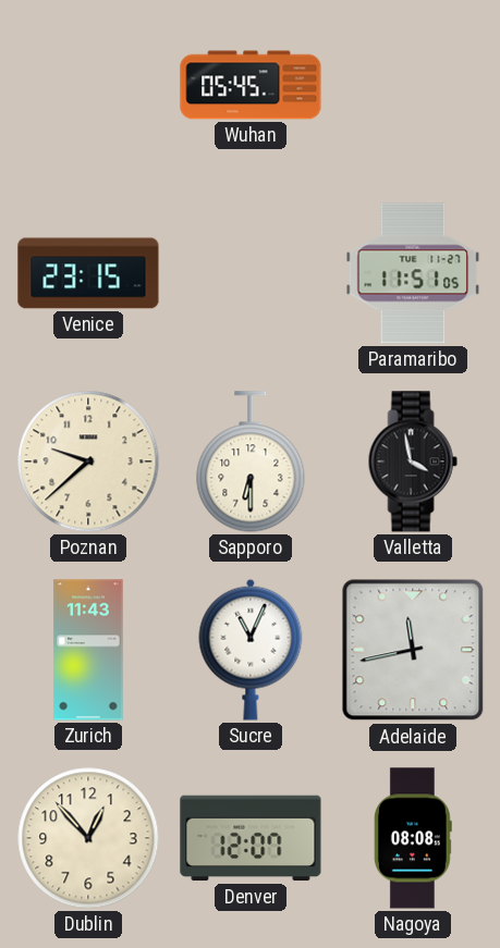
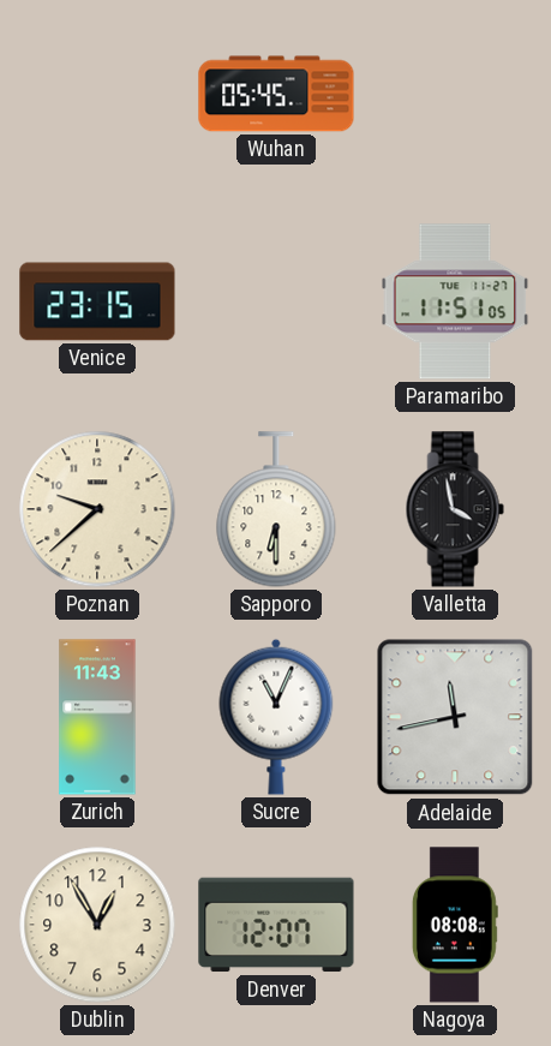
Dublin: 12:53 -> 12:55 (97, 925)
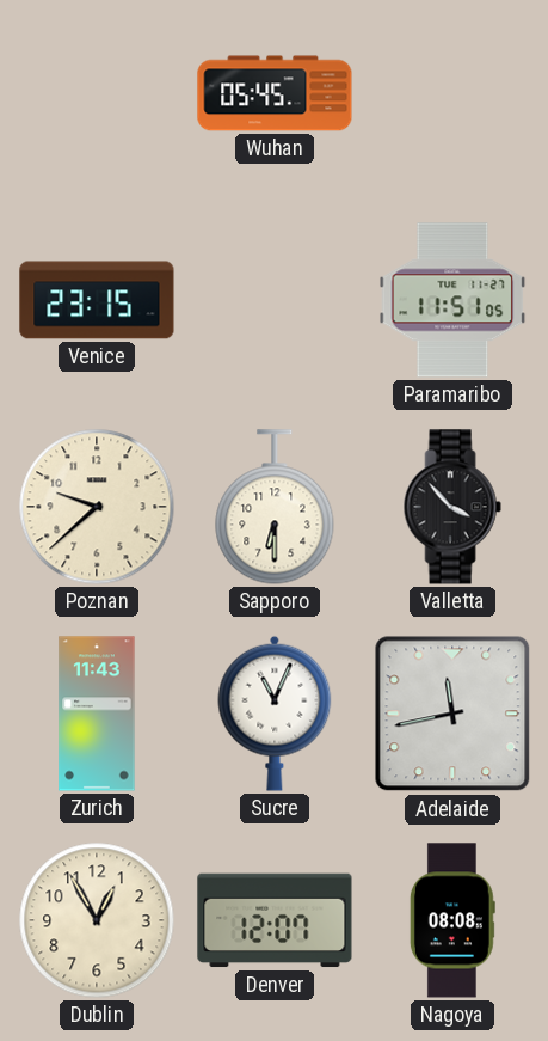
Valletta: 3:58 -> 3:53 (452, 507)
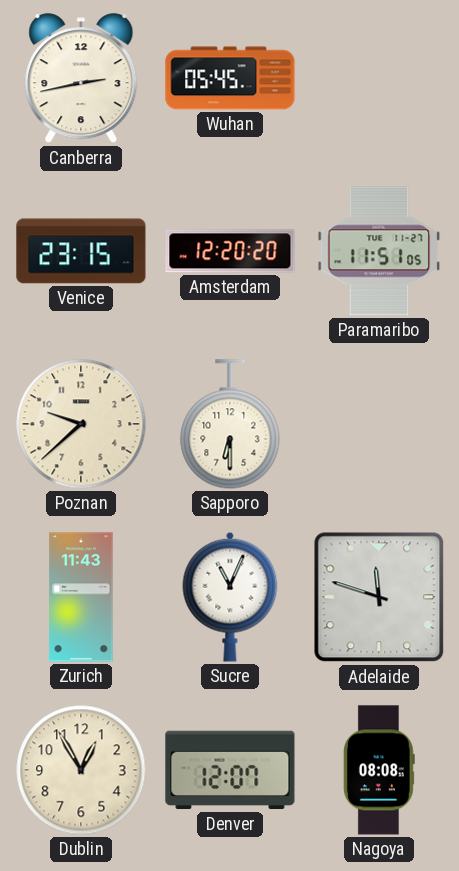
Canberra: none -> 2:43 (81, 79)
Amsterdam: none -> 12:20 (230, 251)
Valletta: 3:53 -> none (452, 507)
Adelaide: 11:43 -> 11:48 (379, 597)
